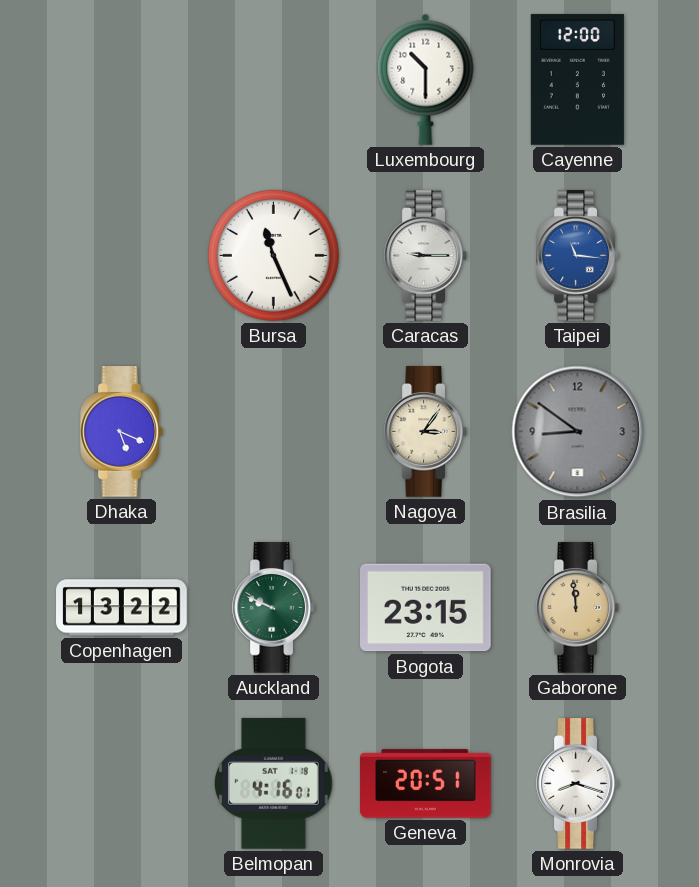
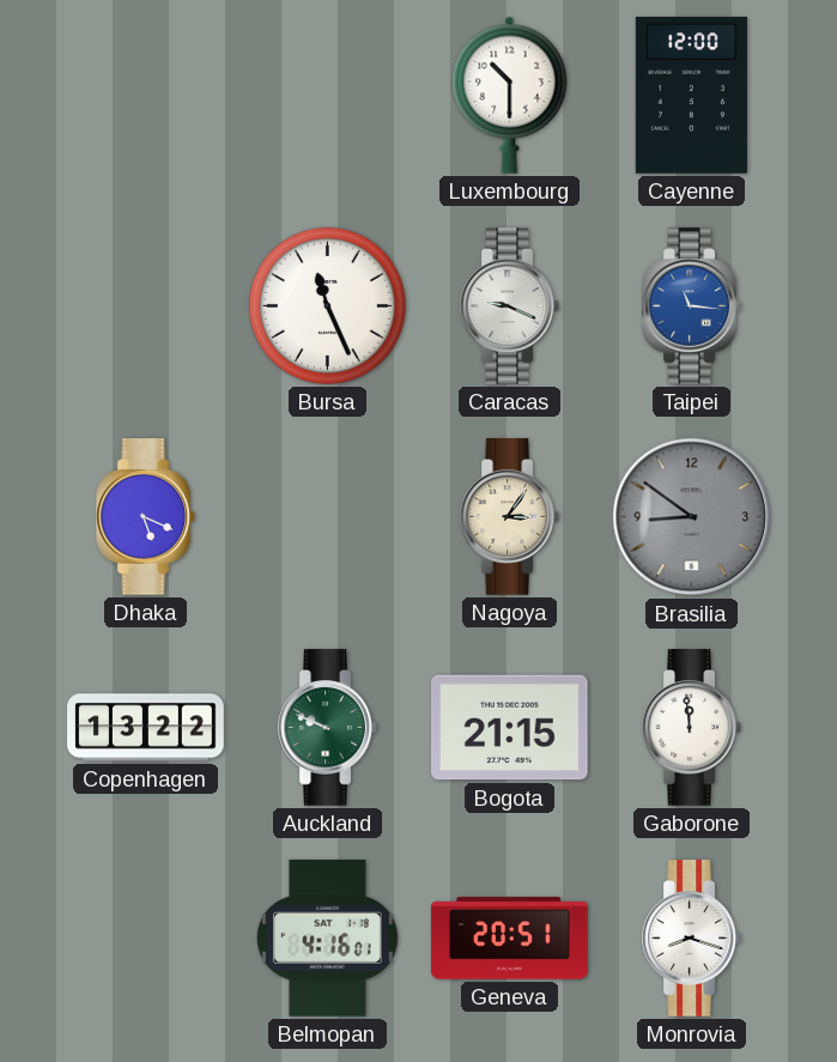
Caracas: 9:15 -> 9:19 (510, 307)
Bogota: 23:15 -> 21:15 (510, 728)
Gaborone dial: champagne -> white (692, 728)
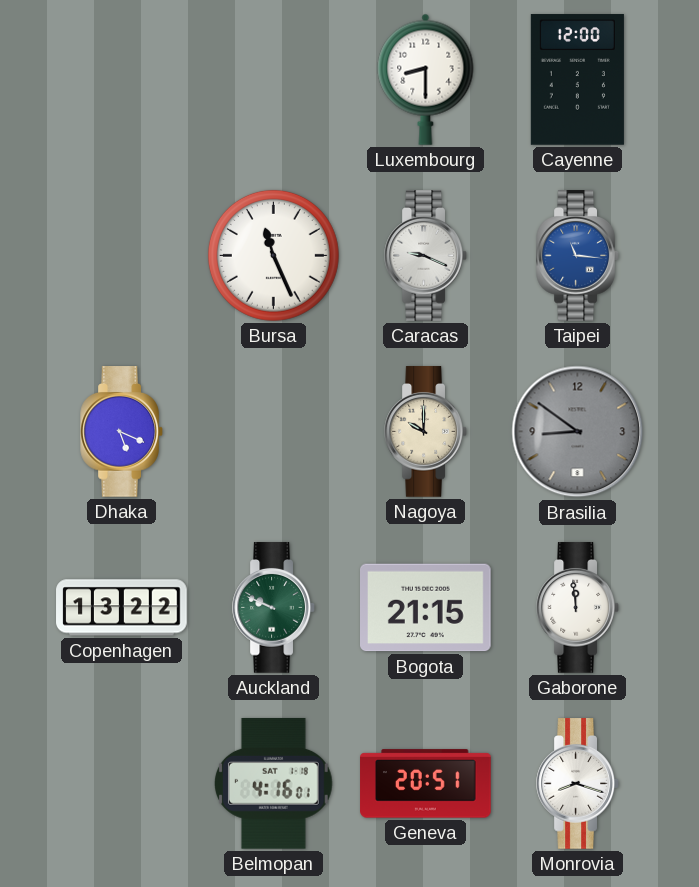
Luxembourg: 10:30 -> 8:30 (426, 79)
Nagoya: 3:06 -> 10:00 (426, 432)
